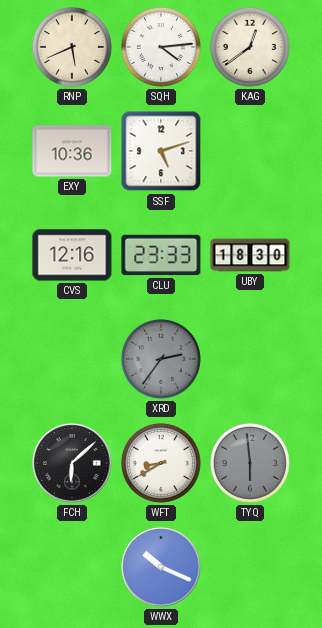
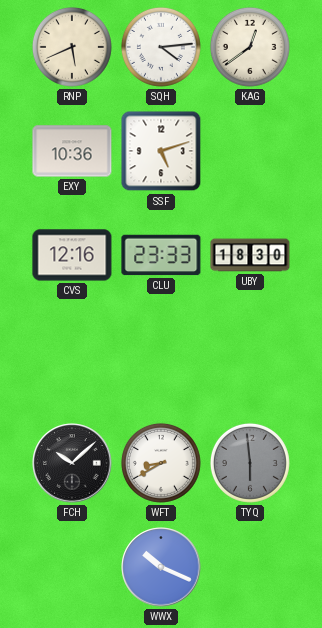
XRD: 2:36 -> none (161, 359)
FCH: 6:08 -> 10:08 (72, 463)
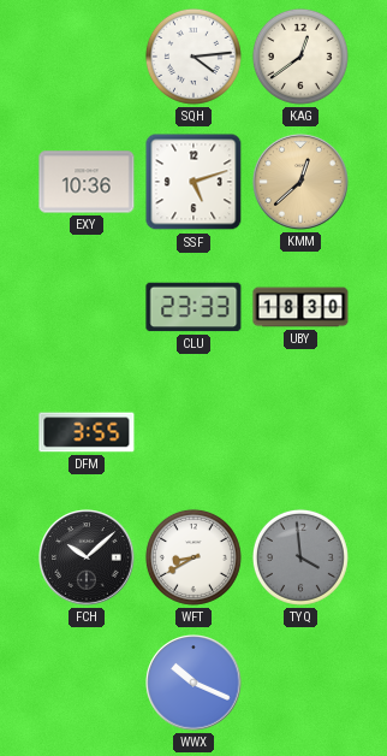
RNP: 5:41 -> none (72, 47)
KMM: none -> 12:38 (300, 182)
CVS: 12:16 -> none (72, 255)
DFM: none -> 3:55 (87, 432)
TYQ: 5:59 -> 3:59 (300, 557)
